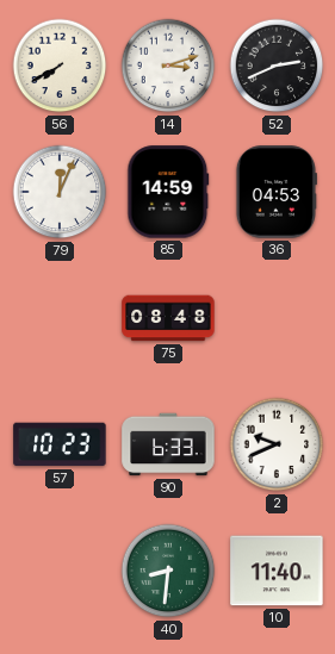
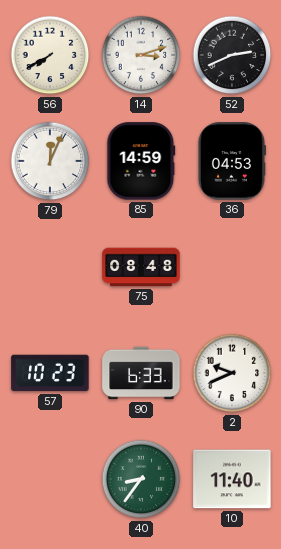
40: 8:31 -> 8:36 (141, 479)
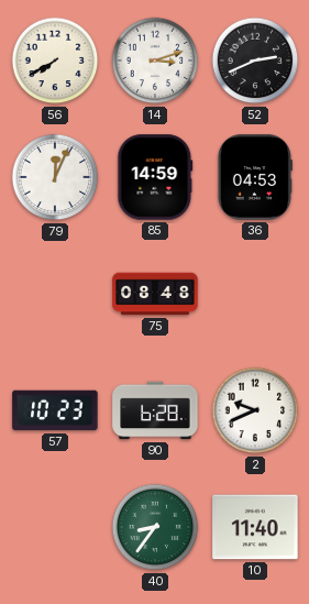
90: 6:33 -> 6:28 (155, 410)
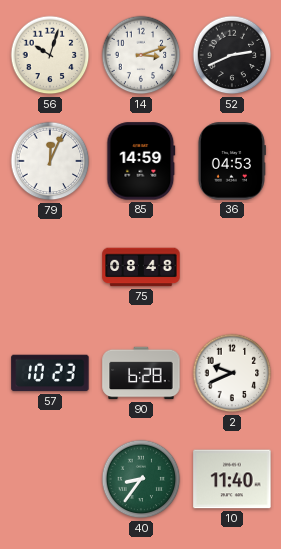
56: 7:40 -> 10:03 (50, 55)
